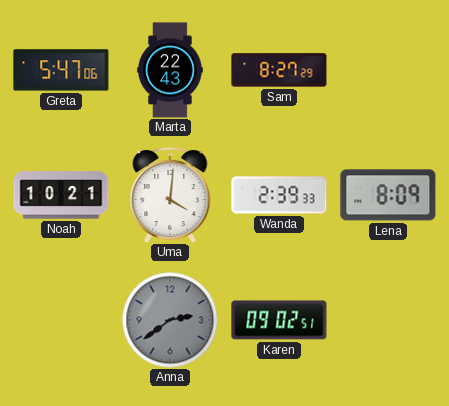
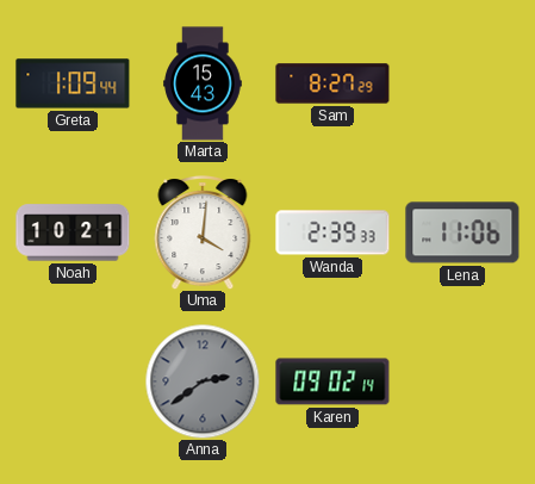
Greta: 5:47 -> 1:09 (73, 83)
Marta: 22:43 -> 15:43 (203, 83)
Lena: 8:09 -> 11:06 (462, 232)
Karen: 09:02:51 -> 09:02:14 (332, 381)
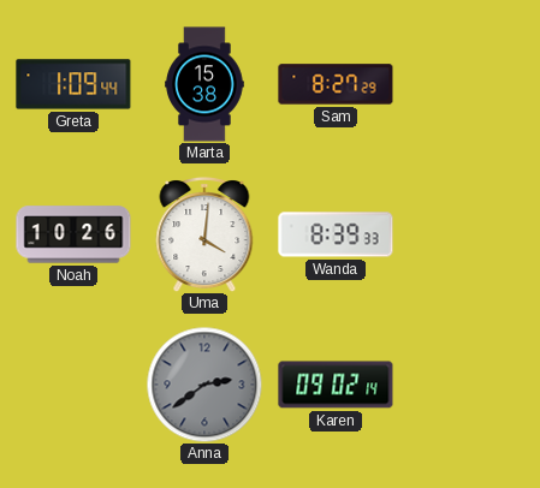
Marta: 15:43 -> 15:38 (204, 84)
Noah: 10:21 -> 10:26 (73, 234)
Wanda: 2:39 -> 8:39 (336, 234)
Lena: 11:06 -> none (462, 232)
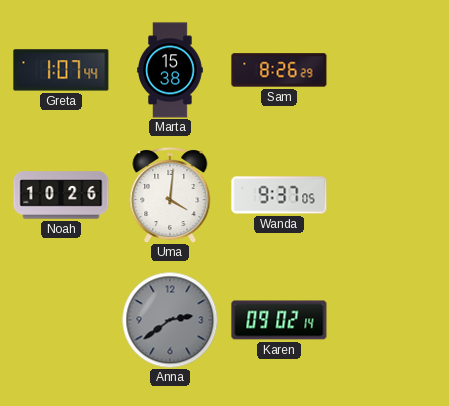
Greta: 1:09 -> 1:07 (61, 70)
Sam: 8:27 -> 8:26 (279, 70)
Wanda: 8:39 -> 9:37 (279, 195)
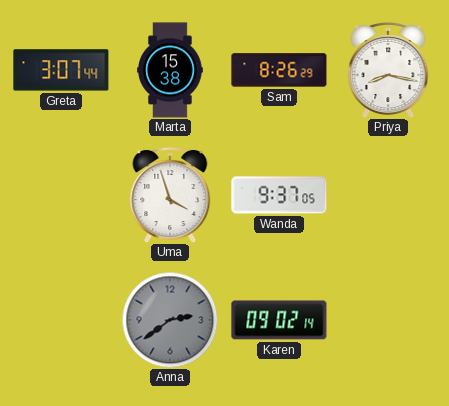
Greta: 1:07 -> 3:07 (61, 70)
Priya: none -> 8:17 (388, 71)
Noah: 10:26 -> none (61, 195)
Uma: 4:01 -> 3:57 (170, 196)
